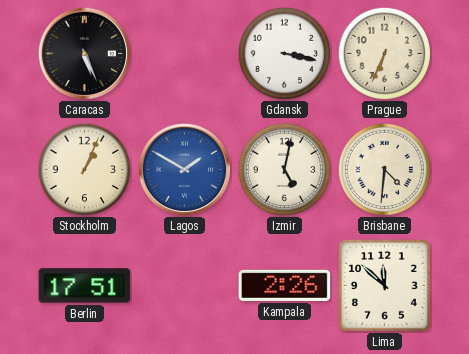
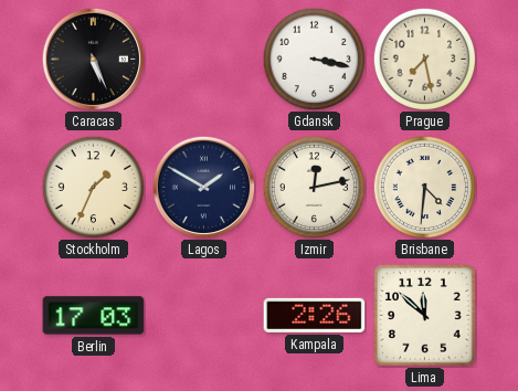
Prague: 6:34 -> 7:28 (424, 59)
Stockholm: 1:04 -> 1:34 (93, 187)
Lagos dial: blue -> navy (203, 187)
Izmir: 5:02 -> 12:13 (314, 187)
Berlin: 17:51 -> 17:03 (94, 316)
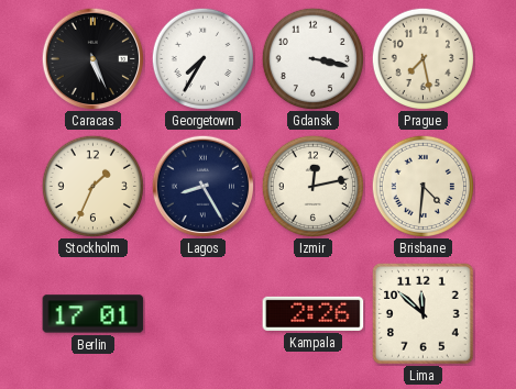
Georgetown: none -> 7:35 (202, 58)
Lagos: 1:50 -> 8:25 (202, 186)
Berlin: 17:03 -> 17:01 (94, 314)
